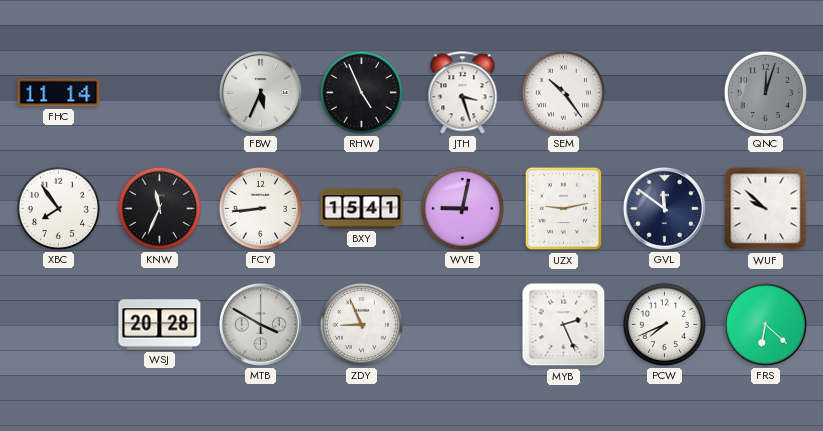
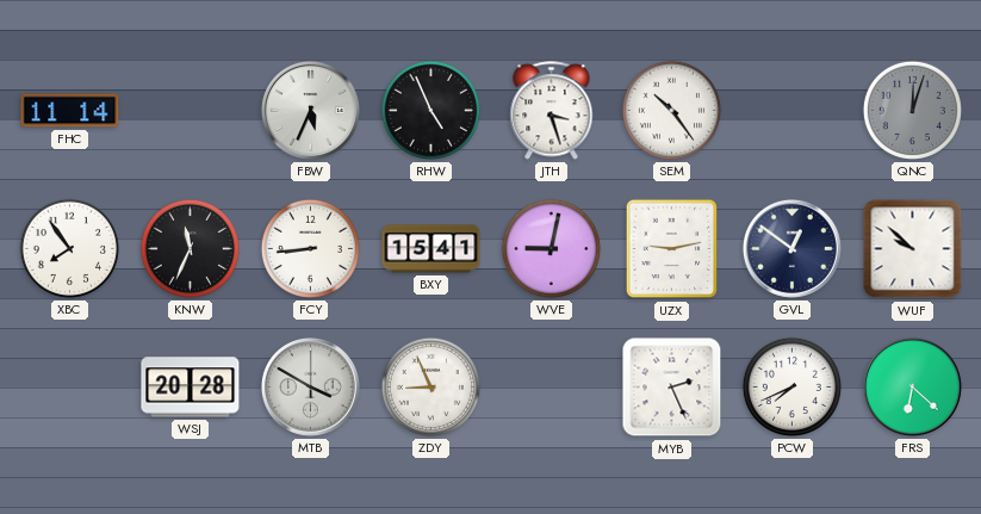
GVL: 11:51 -> 12:51 (791, 248)
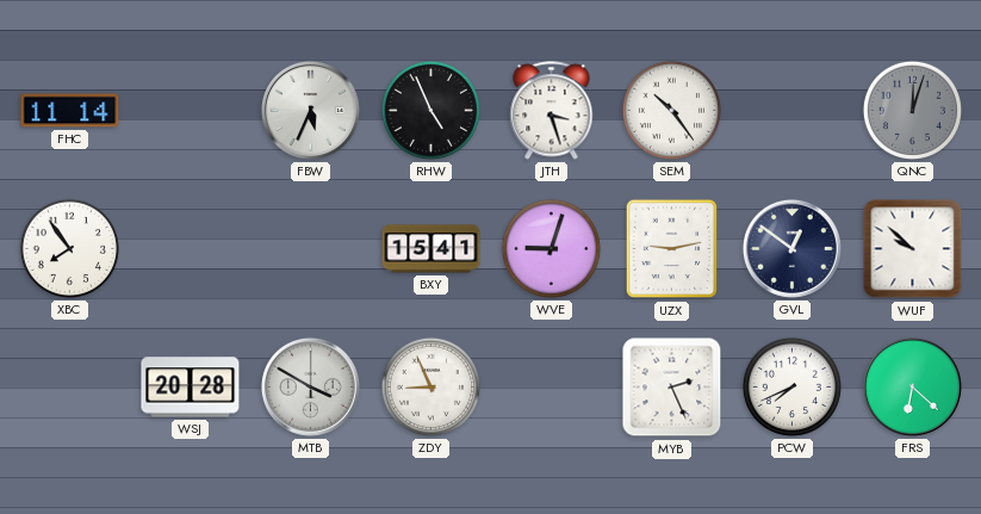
KNW: 11:34 -> none (190, 248)
FCY: 8:44 -> none (310, 248)
WVE: 9:02 -> 9:03 (551, 248)
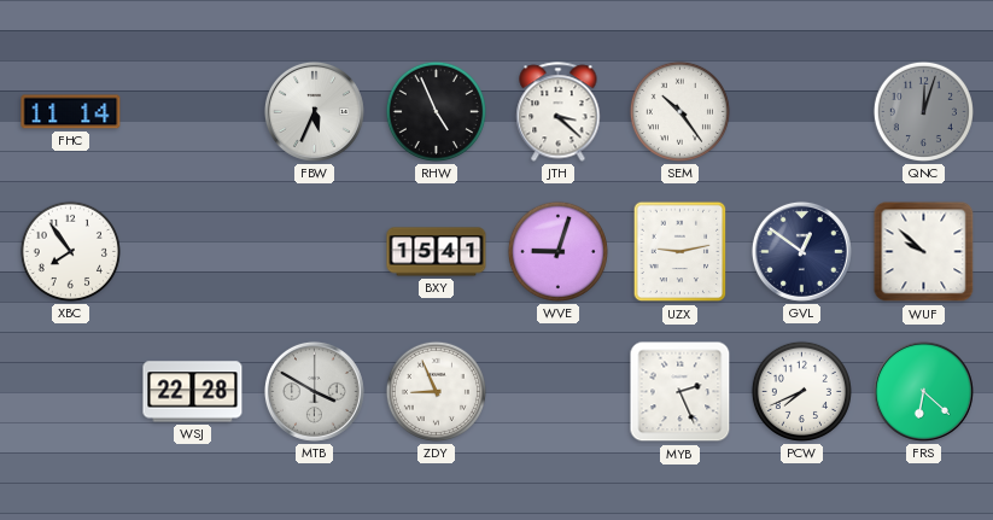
JTH: 3:27 -> 3:22 (559, 112)
WSJ: 20:28 -> 22:28 (193, 392)
